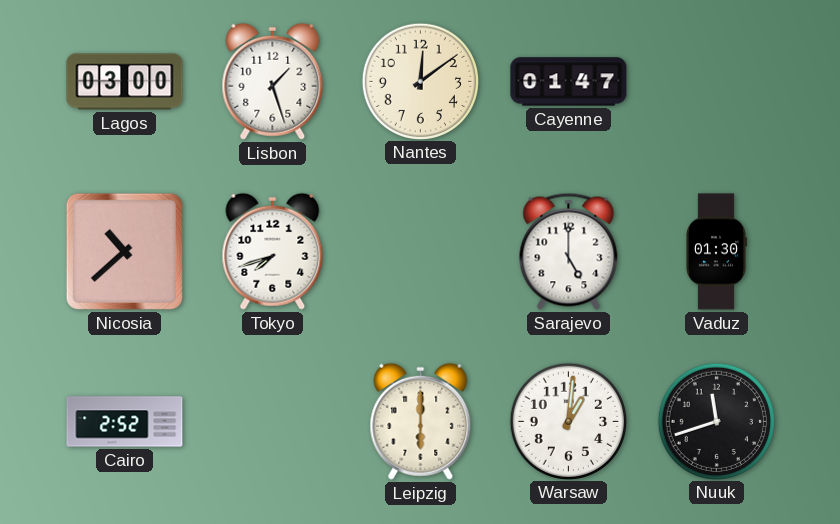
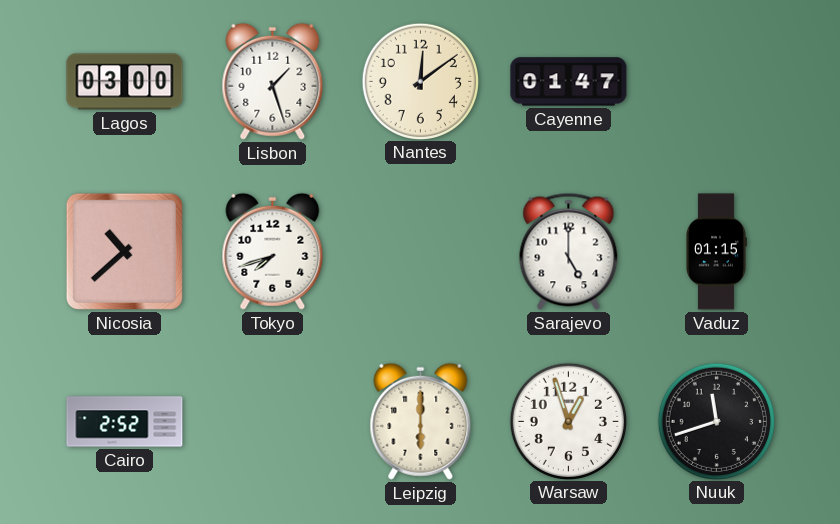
Vaduz: 01:30 -> 01:15 (717, 252)
Warsaw: 1:01 -> 12:57 (568, 421)
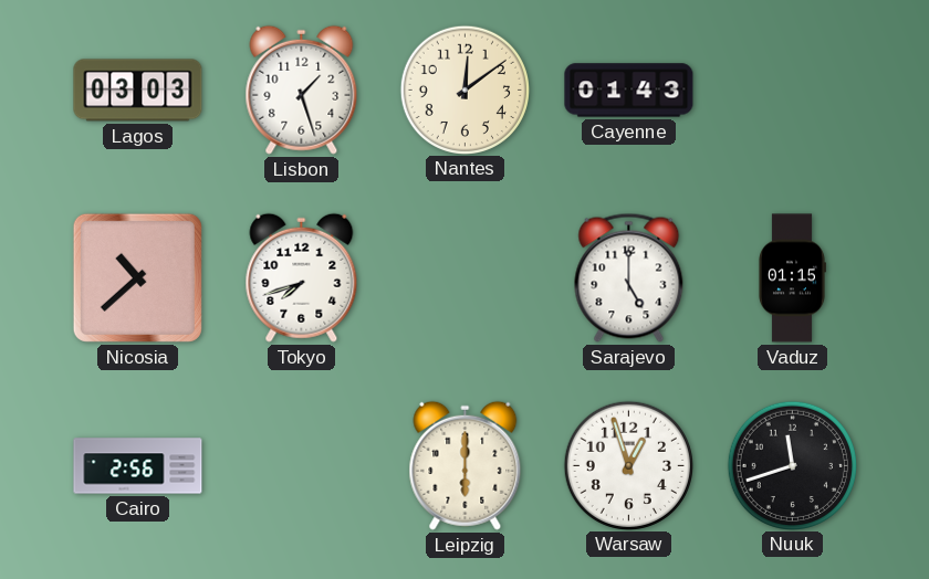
Lagos: 03:00 -> 03:03 (138, 91)
Cayenne: 01:47 -> 01:43 (629, 91)
Cairo: 2:52 -> 2:56 (138, 466)
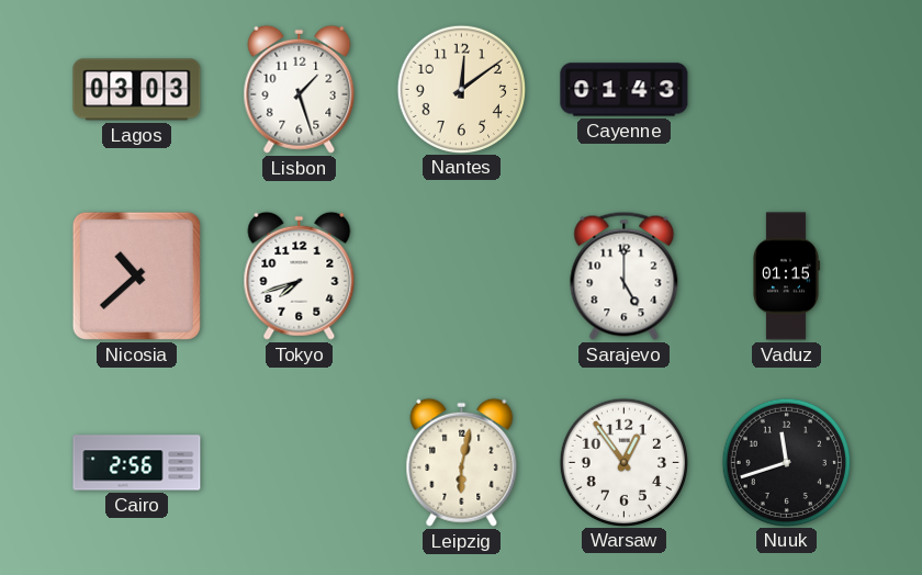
Leipzig: 6:00 -> 6:02 (462, 462)
Warsaw: 12:57 -> 12:54 (623, 462)
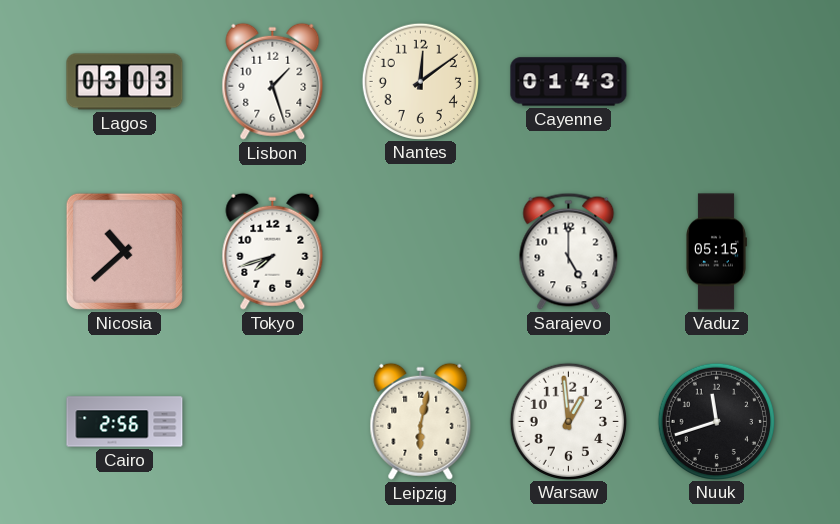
Vaduz: 01:15 -> 05:15 (717, 252)
Warsaw: 12:54 -> 12:59 (568, 421)
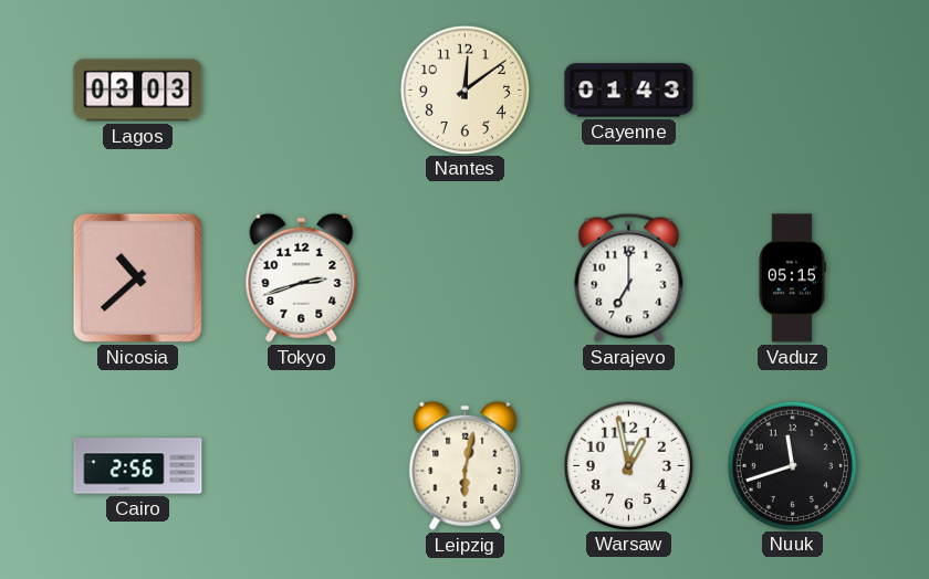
Lisbon: 1:27 -> none (273, 81)
Tokyo: 7:42 -> 2:42 (302, 277)
Sarajevo: 5:00 -> 7:00 (629, 277)
Warsaw: 12:59 -> 12:58 (628, 465)
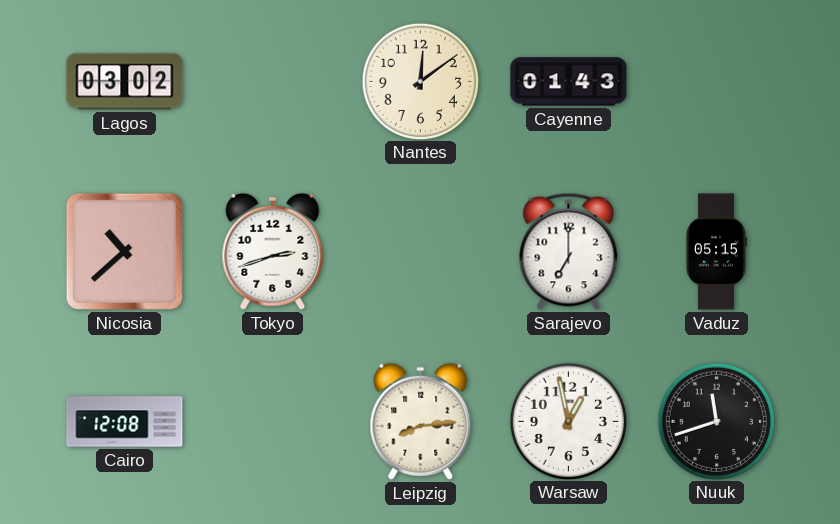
Lagos: 03:03 -> 03:02 (125, 82)
Cairo: 2:56 -> 12:08 (125, 422)
Leipzig: 6:02 -> 8:14 (421, 421)
